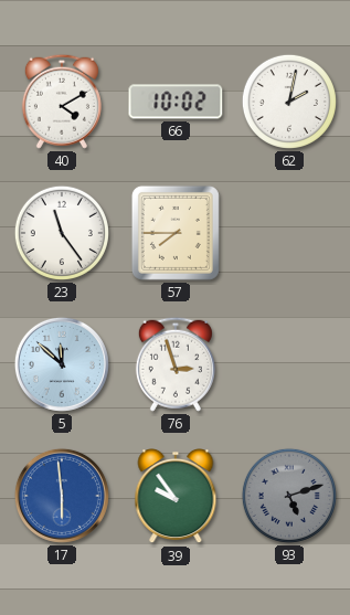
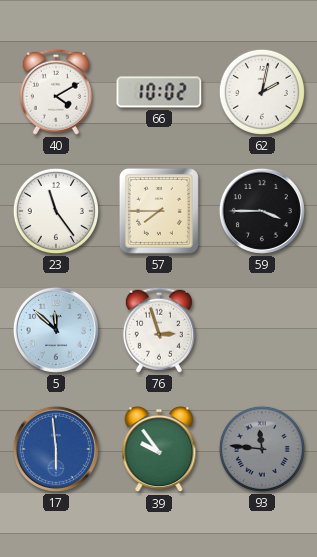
59: none -> 3:45 (262, 211)
93: 5:12 -> 11:46 (262, 449)
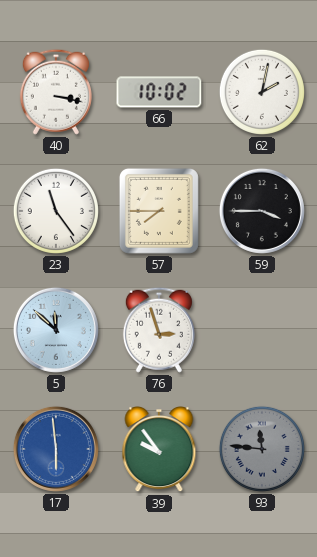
40: 4:10 -> 3:17 (56, 92)
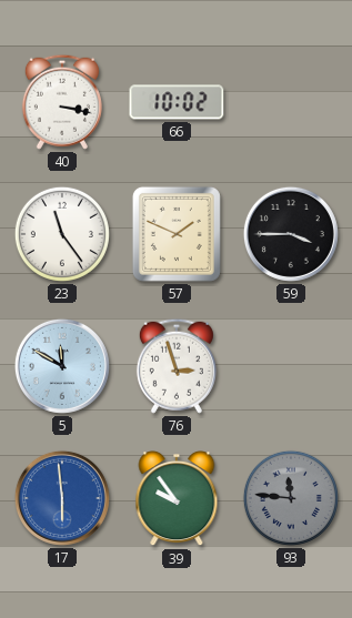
62: 2:02 -> none (262, 92)
57: 7:45 -> 1:49 (177, 234)
5: 11:52 -> 11:50 (62, 366)
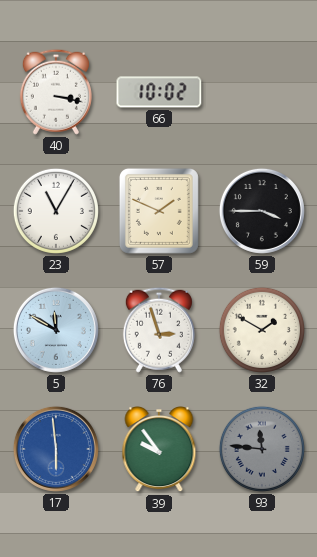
23: 11:24 -> 11:05 (56, 211)
32: none -> 1:50 (262, 330)
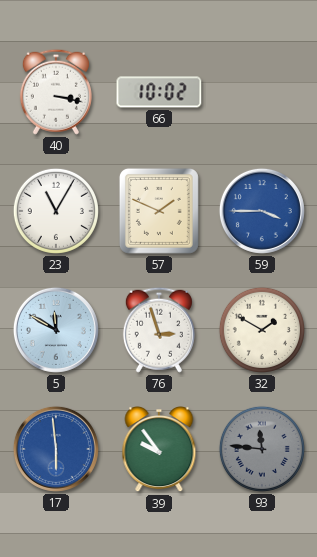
59 dial: black -> blue (262, 211)
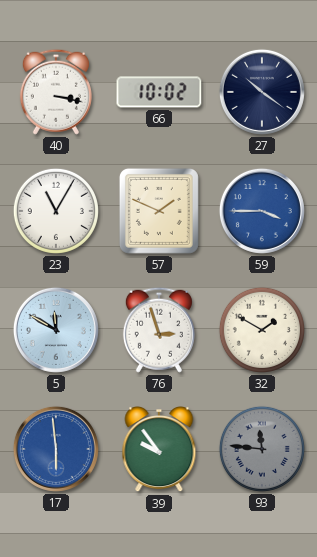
27: none -> 10:21 (262, 92)
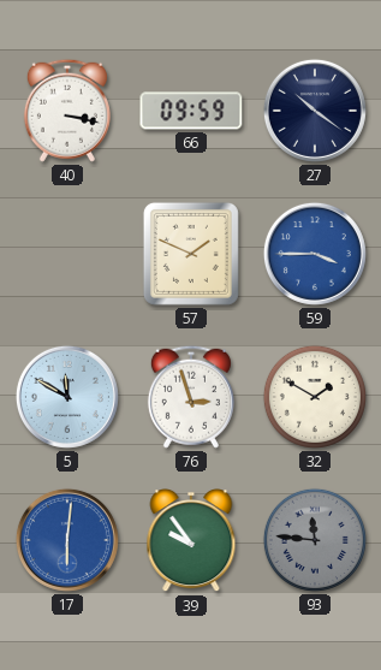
66: 10:02 -> 09:59 (191, 111)
23: 11:05 -> none (56, 211)
17: 5:59 -> 6:01 (67, 540)
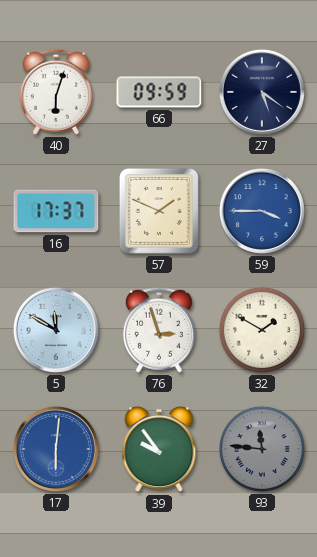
40: 3:17 -> 6:03 (56, 92)
27: 10:21 -> 5:21 (262, 92)
16: none -> 17:37 (56, 211)
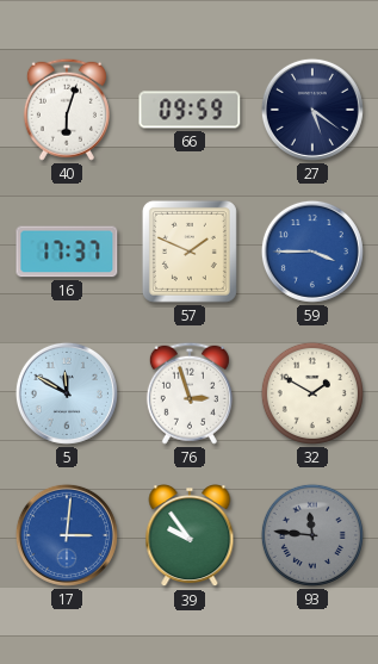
17: 6:01 -> 3:01 (67, 535)
